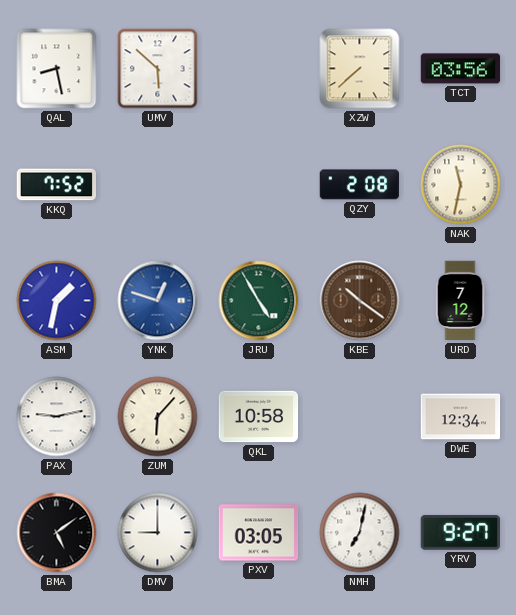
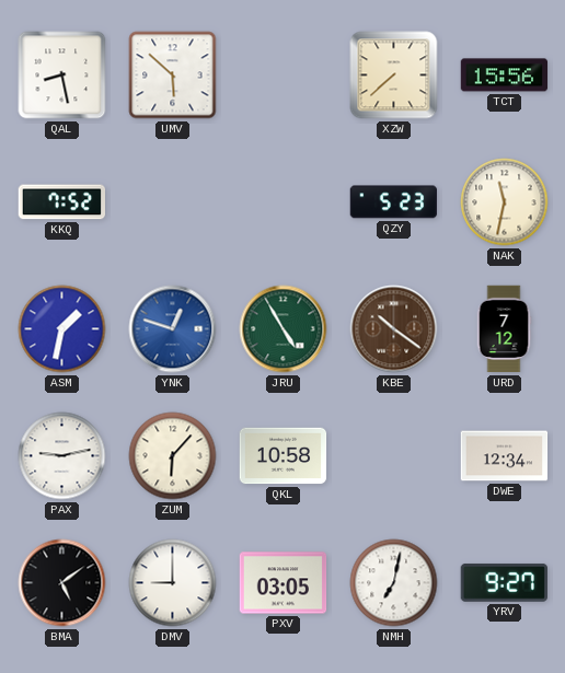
TCT: 03:56 -> 15:56 (505, 76)
QZY: 2:08 -> 5:23 (393, 202)
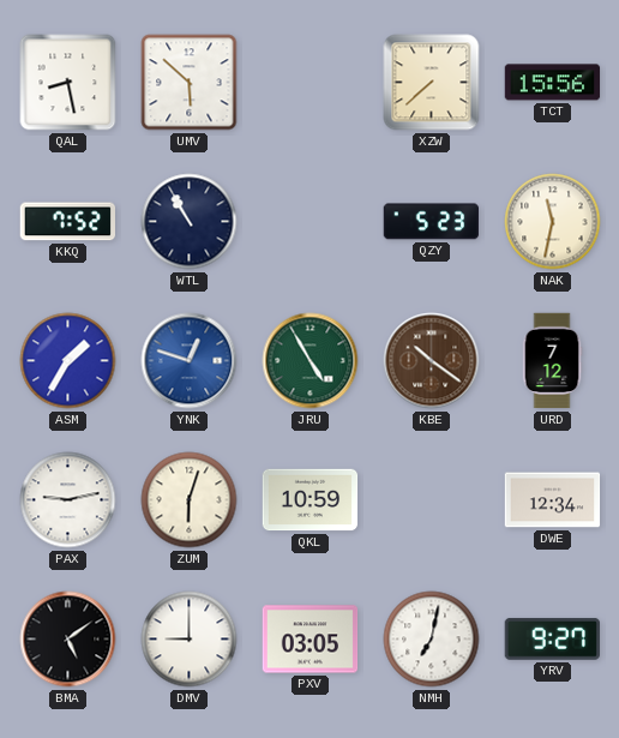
WTL: none -> 10:55 (190, 222)
ASM: 1:32 -> 1:35 (68, 361)
ZUM: 6:07 -> 6:03 (190, 500)
QKL: 10:58 -> 10:59 (311, 500)
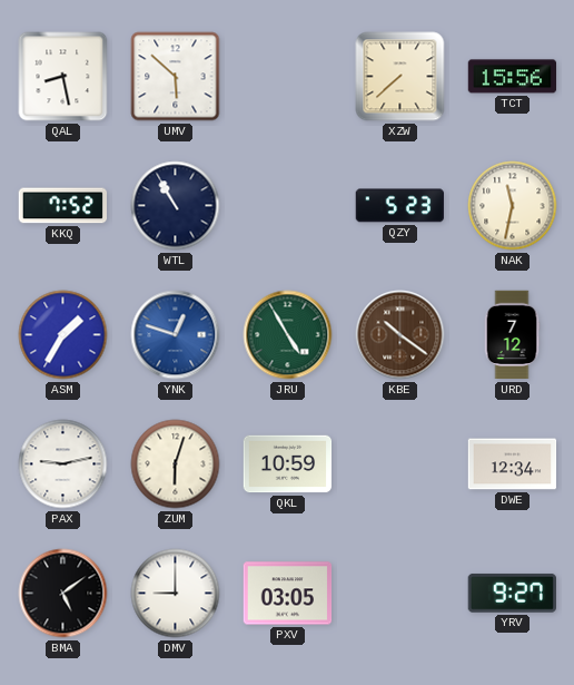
NMH: 7:02 -> none (432, 640)
